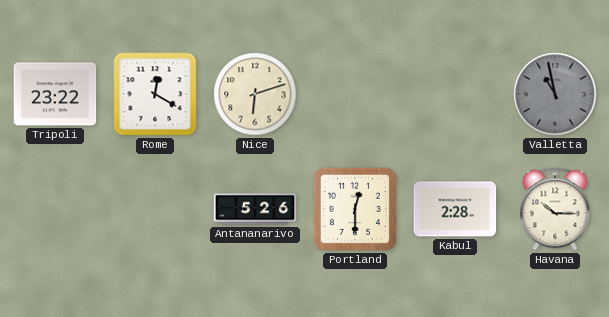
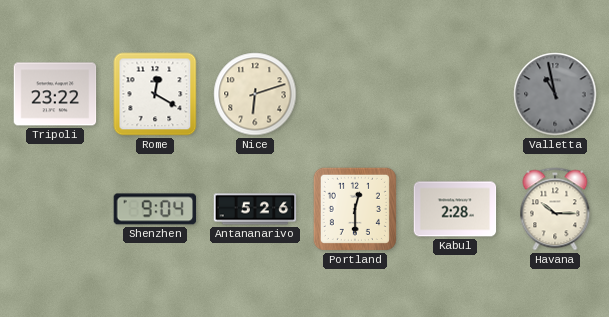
Shenzhen: none -> 9:04 (155, 209)
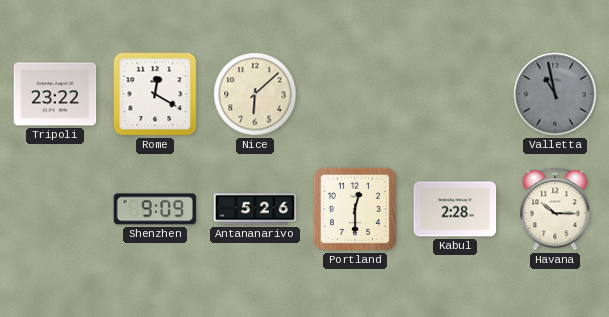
Nice: 6:12 -> 6:08 (255, 94)
Shenzhen: 9:04 -> 9:09 (155, 209)
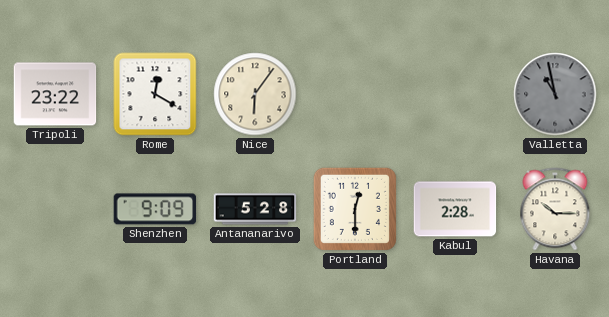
Nice: 6:08 -> 6:06 (255, 94)
Antananarivo: 5:26 -> 5:28 (255, 209)
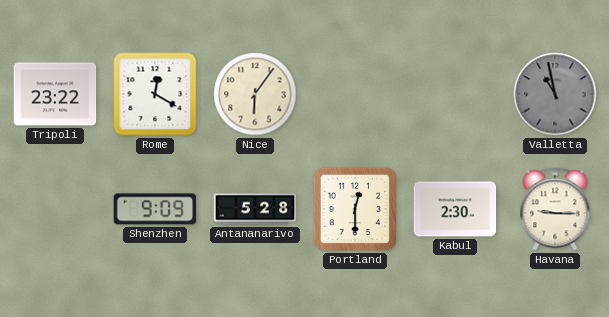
Kabul: 2:28 -> 2:30 (455, 209)
Havana: 10:15 -> 9:15 (555, 209)
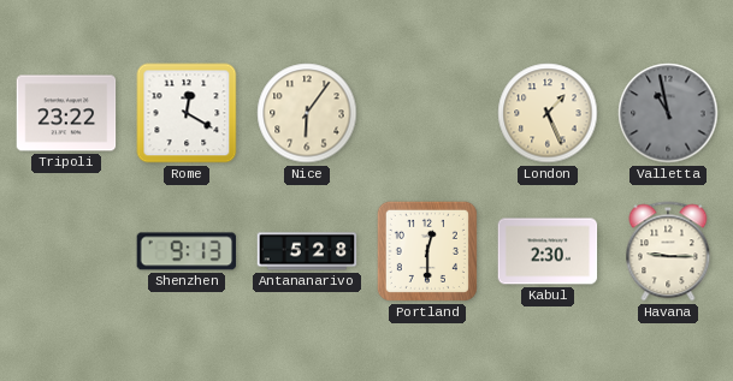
London: none -> 1:26 (548, 113)
Shenzhen: 9:09 -> 9:13 (187, 251)
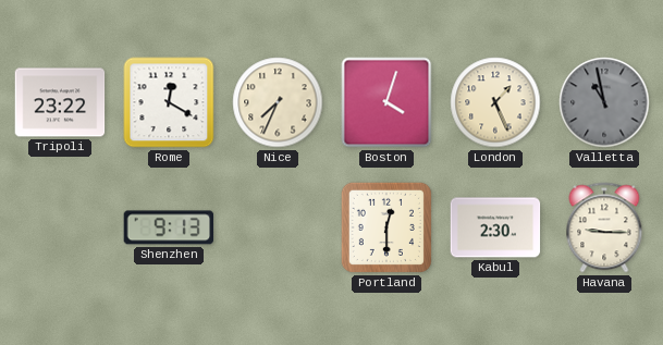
Nice: 6:06 -> 7:34 (278, 102)
Boston: none -> 4:03 (386, 102)
Antananarivo: 5:28 -> none (307, 251)
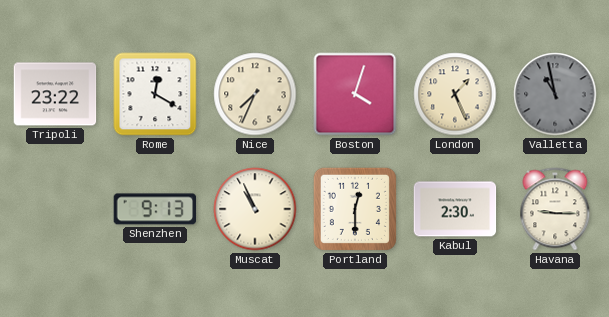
Muscat: none -> 10:56 (255, 209)
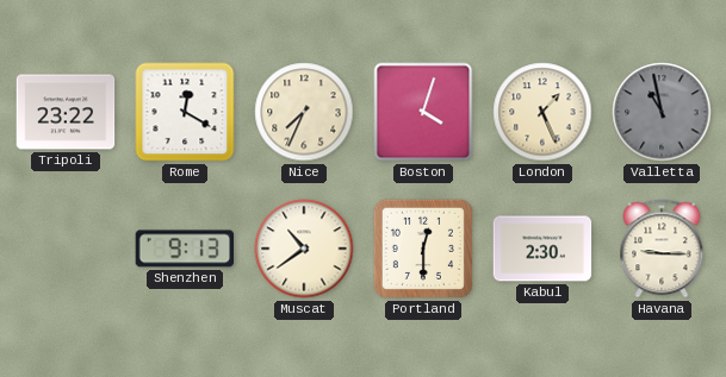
Muscat: 10:56 -> 10:39 (304, 249)
